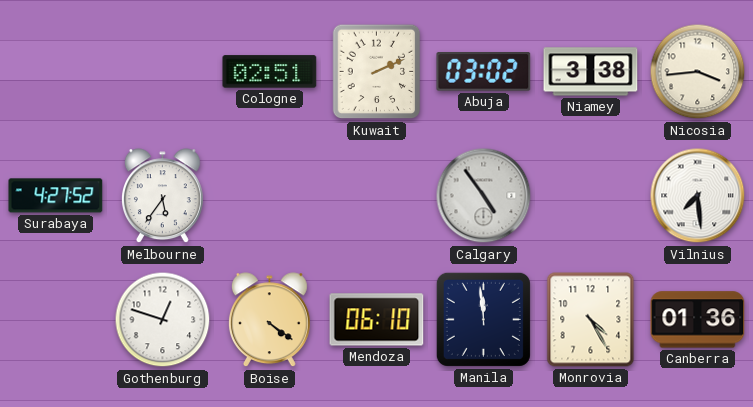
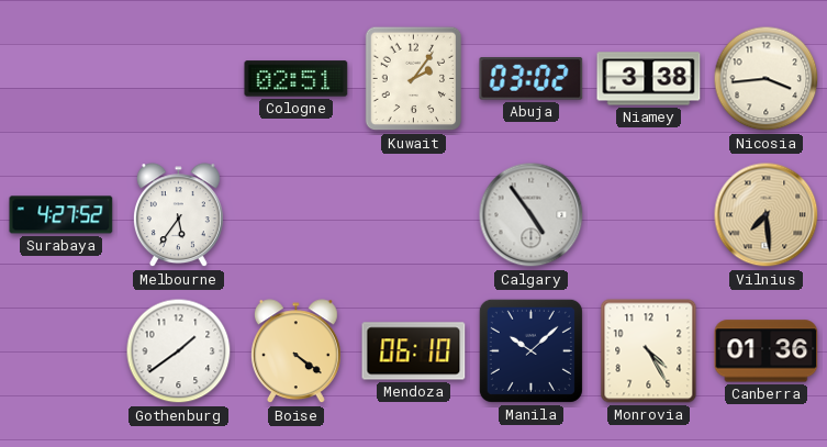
Kuwait: 2:11 -> 2:06 (414, 79)
Vilnius dial: white -> champagne (767, 215)
Gothenburg: 12:48 -> 1:39 (179, 351)
Manila: 11:59 -> 10:08 (530, 350)
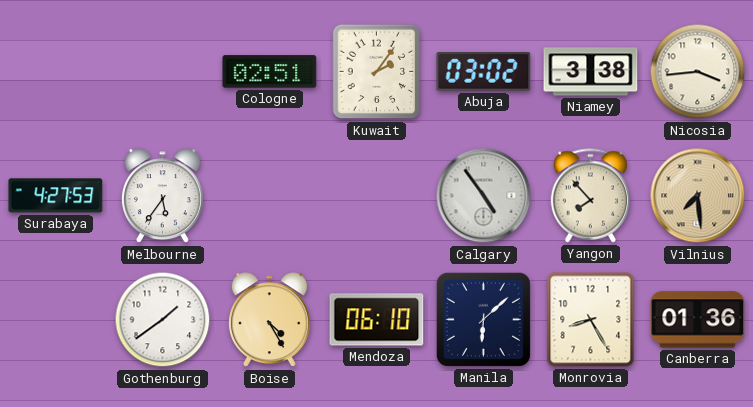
Surabaya: 4:27:52 -> 4:27:53 (56, 196)
Yangon: none -> 7:53 (591, 196)
Boise: 4:21 -> 4:25 (269, 320)
Manila: 10:08 -> 6:08 (483, 319)
Monrovia: 4:25 -> 8:25 (591, 320)
